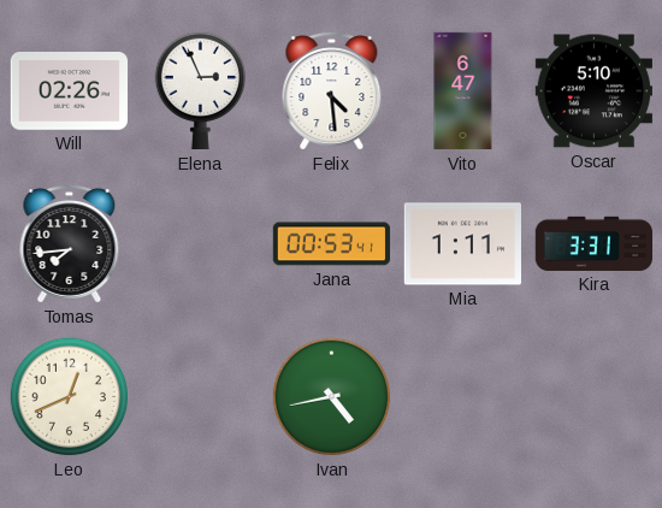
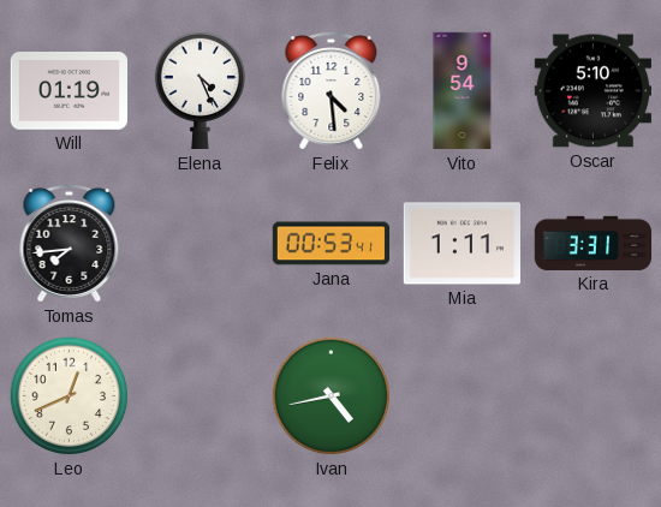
Will: 02:26 -> 01:19 (69, 91)
Elena: 2:56 -> 4:26 (200, 91)
Vito: 6:47 -> 9:54 (463, 91)
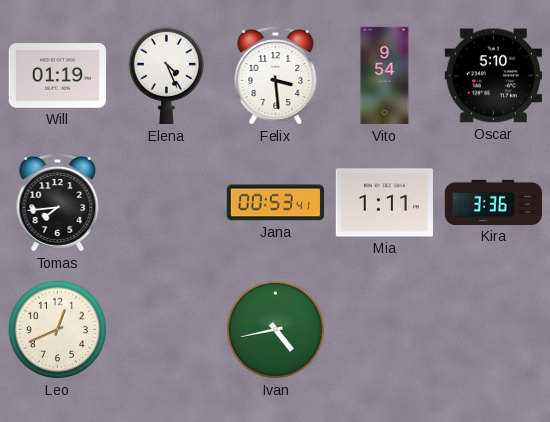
Felix: 4:29 -> 3:29 (276, 76)
Kira: 3:31 -> 3:36 (494, 202)
